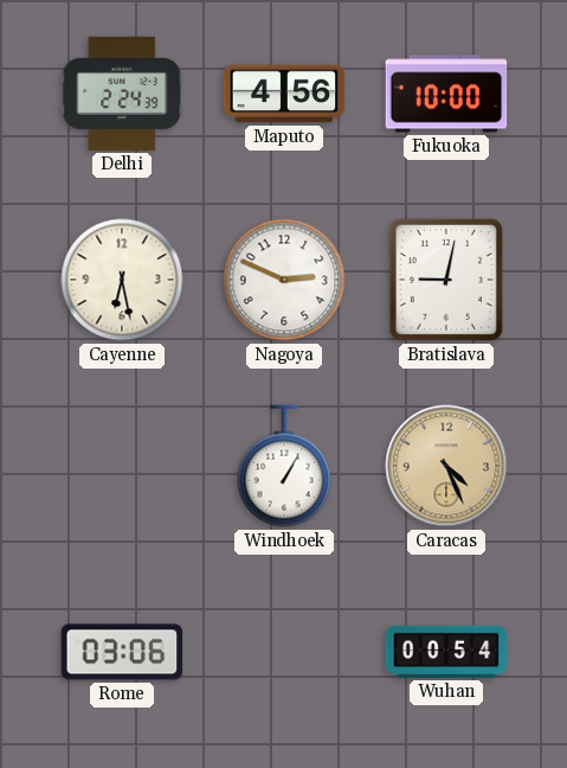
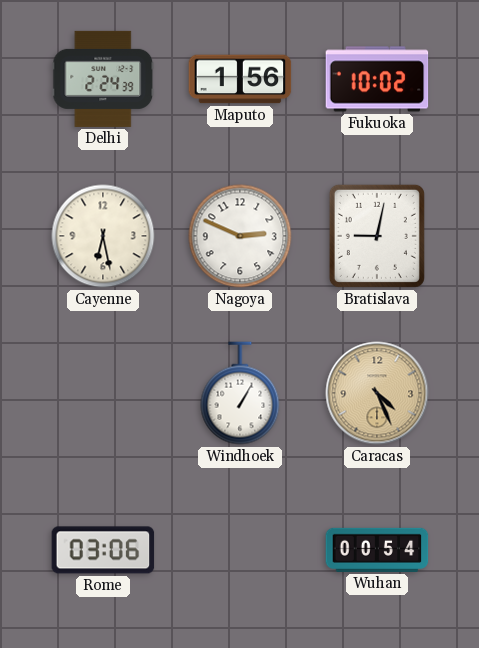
Maputo: 4:56 -> 1:56 (240, 79)
Fukuoka: 10:00 -> 10:02 (377, 79)
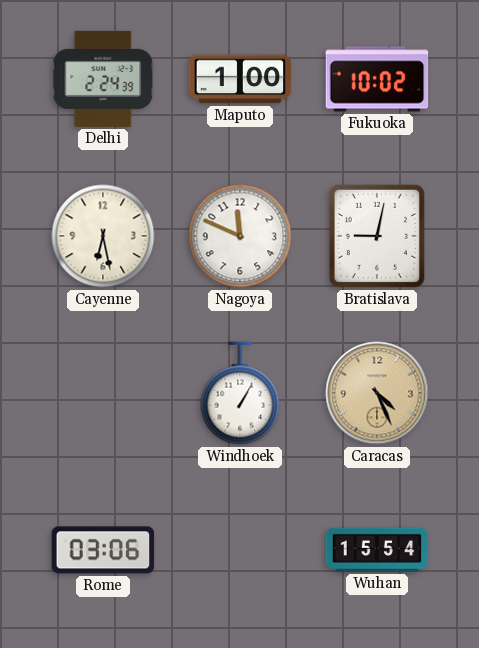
Maputo: 1:56 -> 1:00 (240, 79)
Nagoya: 2:49 -> 11:49 (240, 236)
Wuhan: 00:54 -> 15:54 (377, 550)
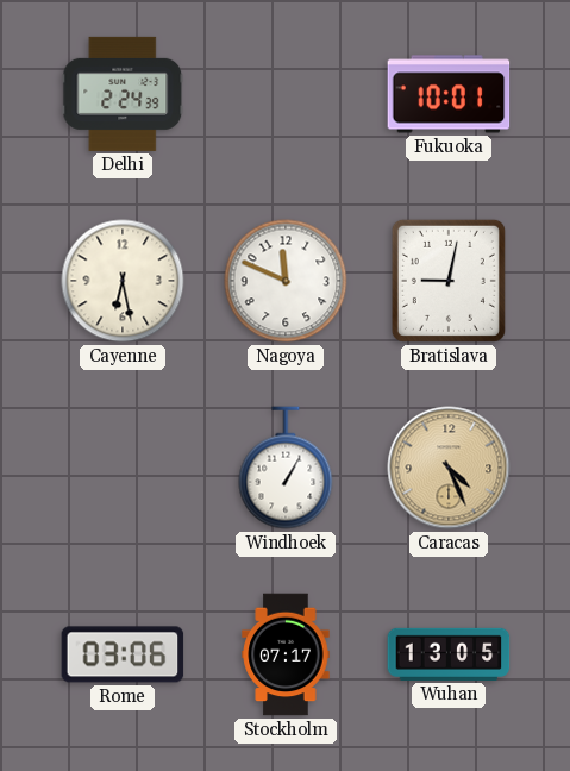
Maputo: 1:00 -> none (240, 79)
Fukuoka: 10:02 -> 10:01 (449, 94)
Stockholm: none -> 07:17 (286, 654)
Wuhan: 15:54 -> 13:05 (449, 654)
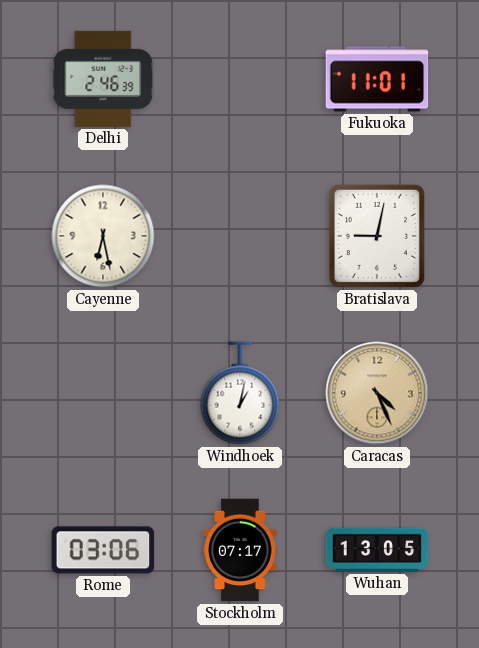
Delhi: 2:24 -> 2:46 (103, 79)
Fukuoka: 10:01 -> 11:01 (377, 79)
Nagoya: 11:49 -> none (286, 281)
Windhoek: 1:05 -> 1:02 (240, 393)
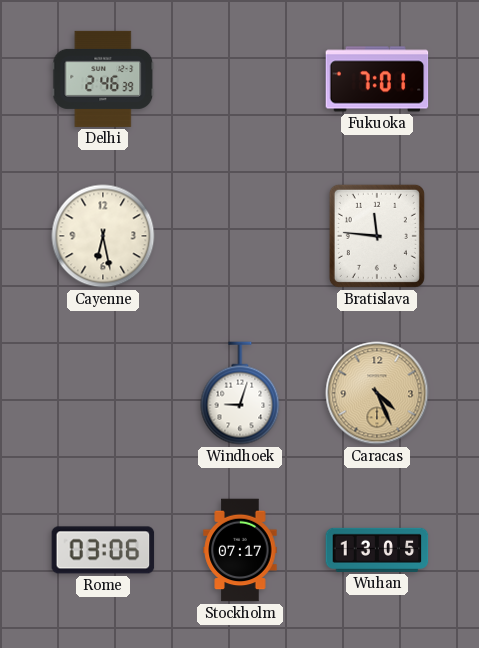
Fukuoka: 11:01 -> 7:01 (377, 79)
Bratislava: 9:02 -> 11:46 (377, 236)
Windhoek: 1:02 -> 9:03 (240, 393)
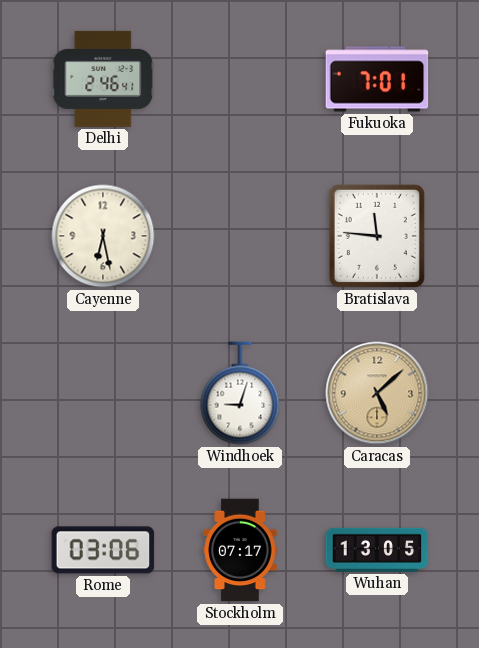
Delhi: 2:46:39 -> 2:46:41 (103, 79)
Caracas: 4:26 -> 5:08 (377, 393)
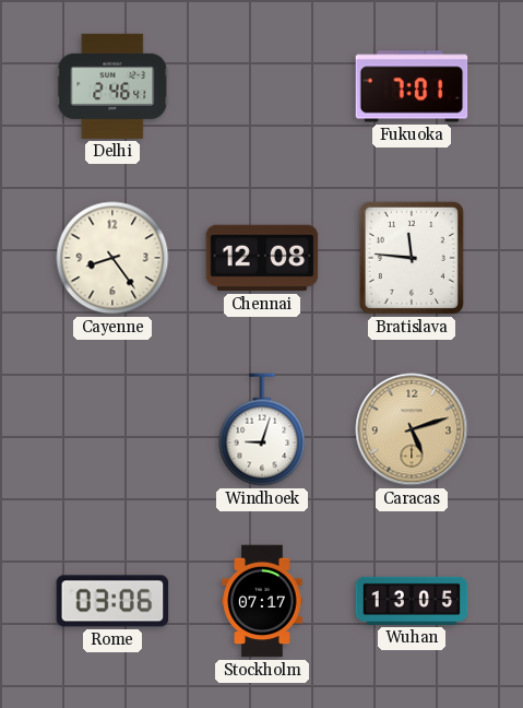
Cayenne: 6:28 -> 8:24 (112, 258)
Chennai: none -> 12:08 (262, 258)
Caracas: 5:08 -> 5:12 (412, 429)
